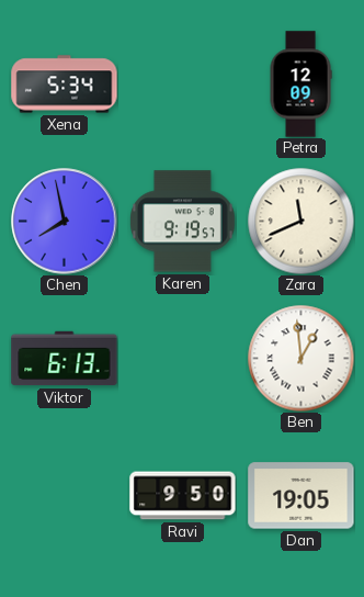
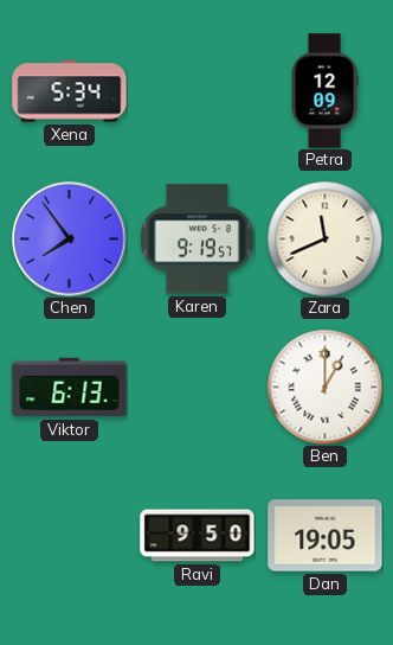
Chen: 7:58 -> 7:54 (70, 240)
Ben: 12:59 -> 1:00 (324, 387)
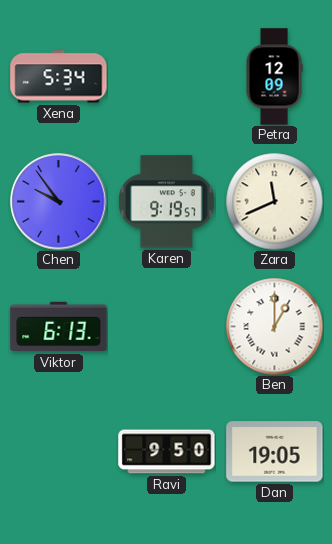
Chen: 7:54 -> 9:54 (59, 202)
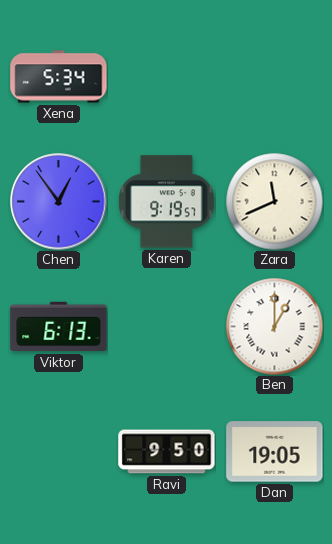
Petra: 12:09 -> none (274, 77)
Chen: 9:54 -> 12:54 (59, 202)
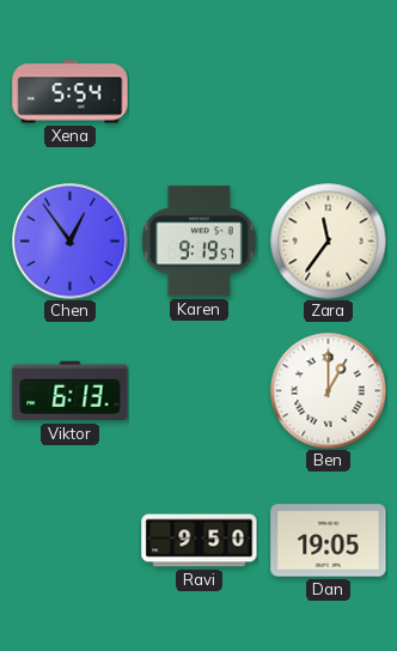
Xena: 5:34 -> 5:54 (71, 92)
Zara: 11:41 -> 11:36 (328, 241)
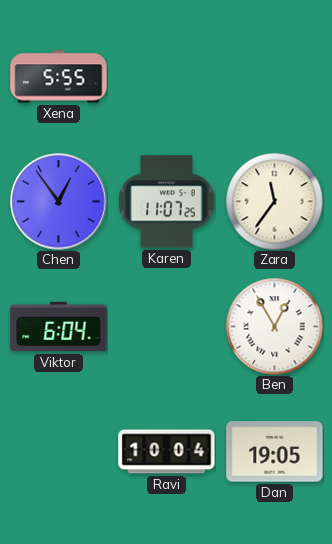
Xena: 5:54 -> 5:55 (59, 77)
Karen: 9:19 -> 11:07 (167, 202)
Viktor: 6:13 -> 6:04 (59, 327)
Ben: 1:00 -> 12:55 (274, 326)
Ravi: 9:50 -> 10:04 (167, 452)
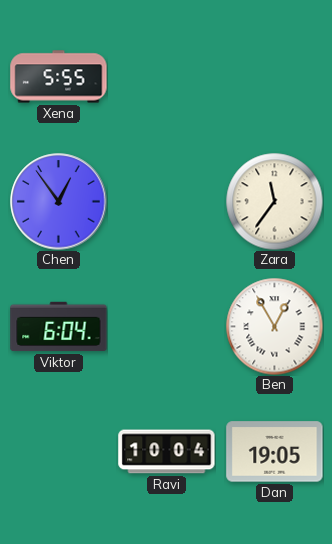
Karen: 11:07 -> none (167, 202)
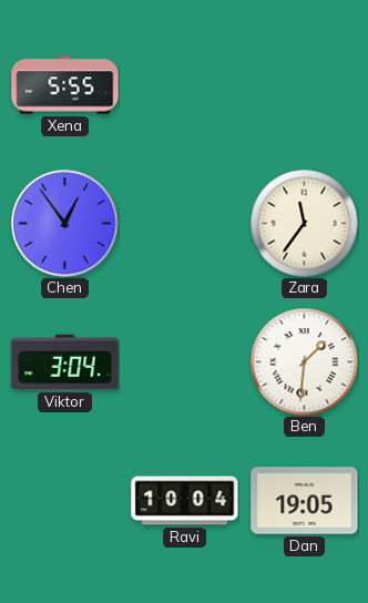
Viktor: 6:04 -> 3:04 (65, 362)
Ben: 12:55 -> 1:31 (304, 361)
